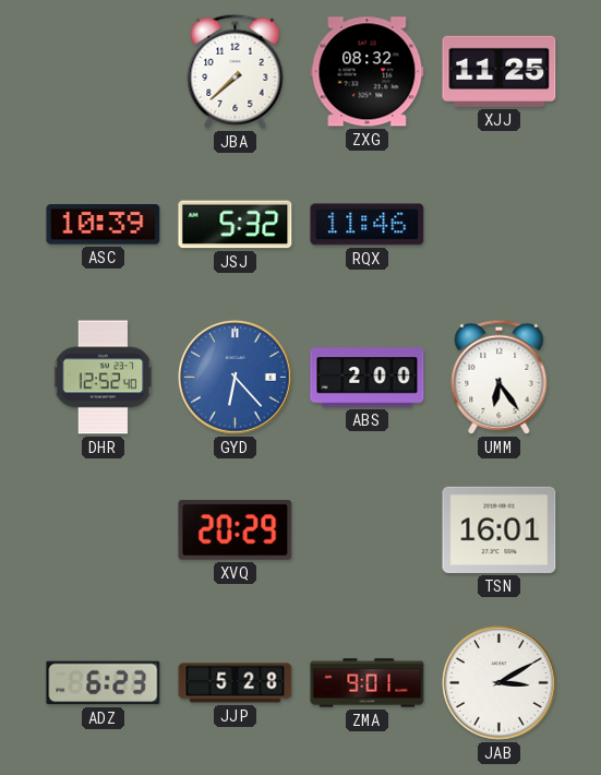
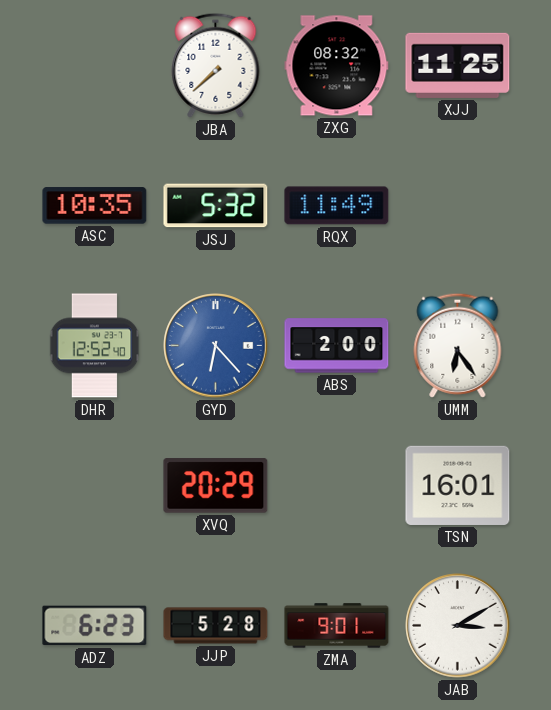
ASC: 10:39 -> 10:35 (95, 206)
RQX: 11:46 -> 11:49 (337, 206)
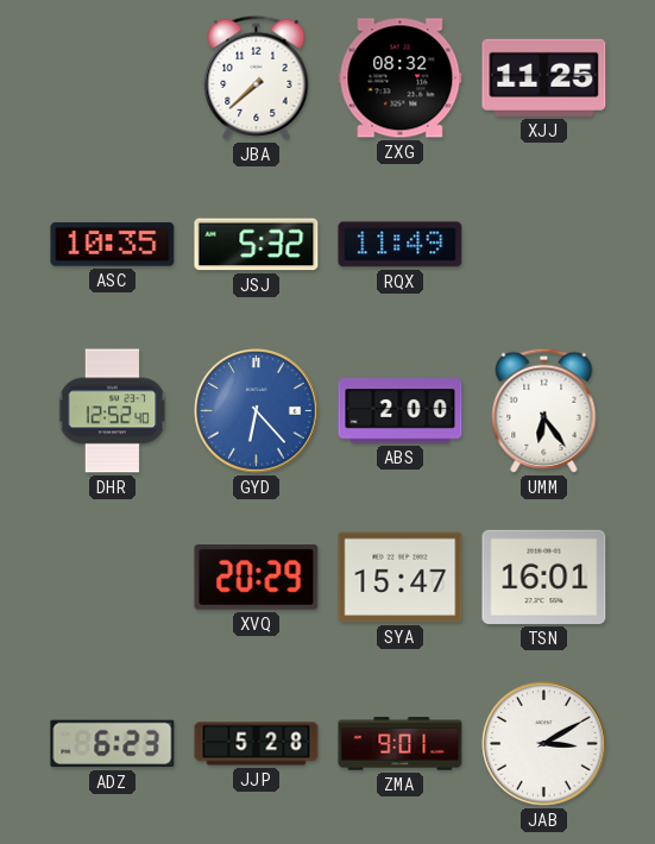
SYA: none -> 15:47 (401, 578)
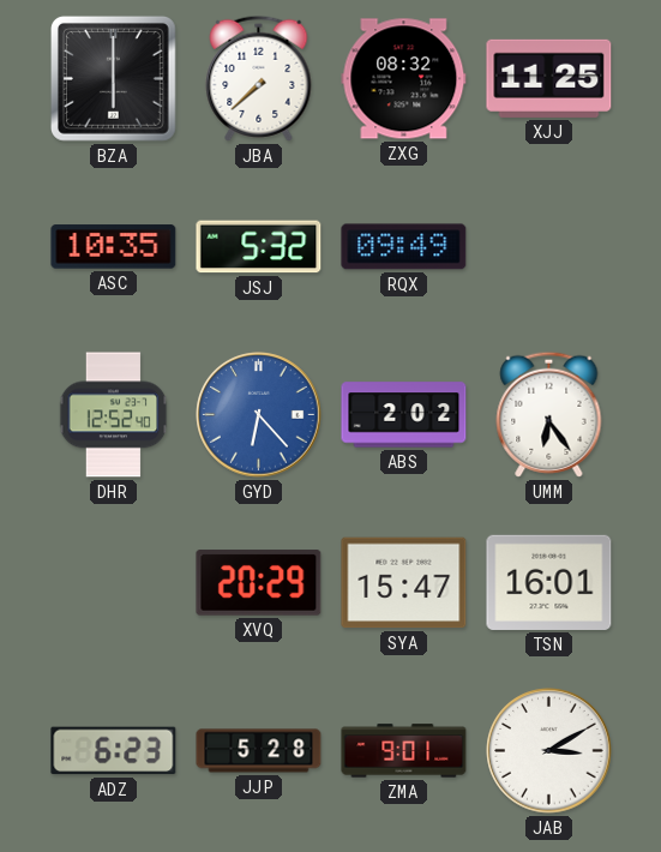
BZA: none -> 6:00 (114, 79)
RQX: 11:49 -> 09:49 (404, 247)
ABS: 2:00 -> 2:02 (404, 415)
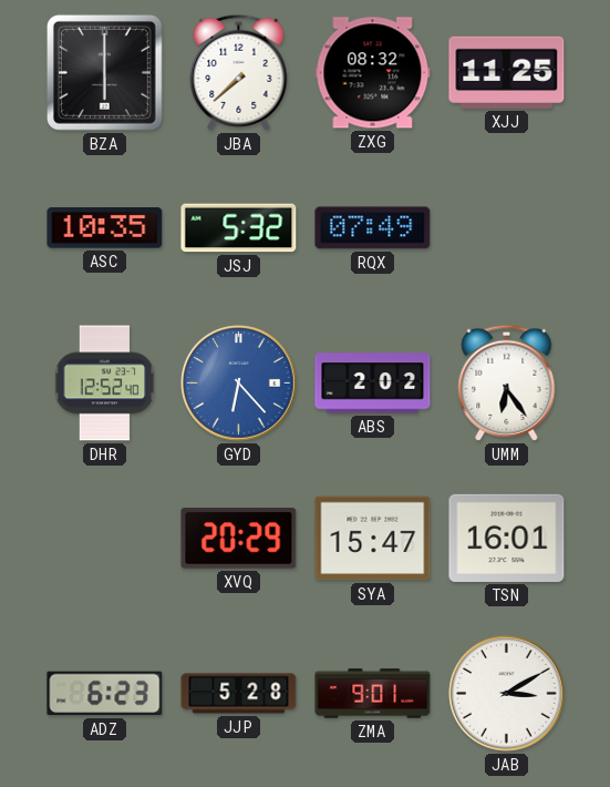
RQX: 09:49 -> 07:49 (373, 228)
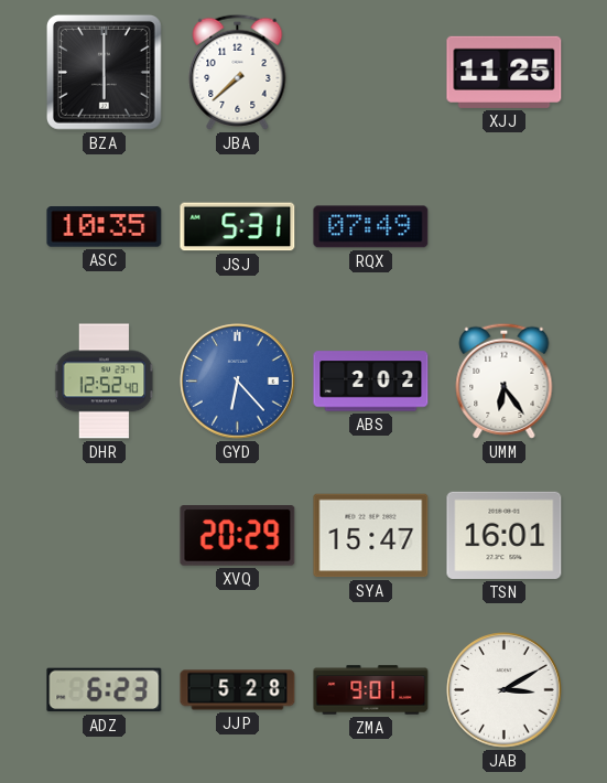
ZXG: 08:32 -> none (373, 73)
JSJ: 5:32 -> 5:31 (238, 227)
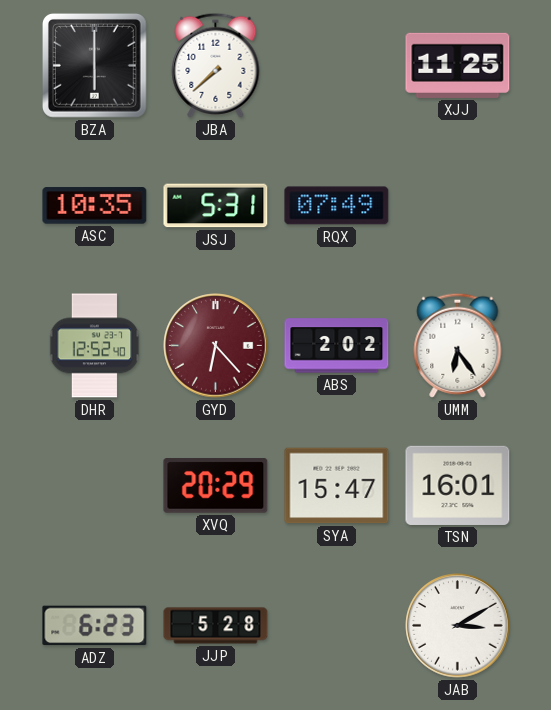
GYD dial: blue -> burgundy (216, 346)
ZMA: 9:01 -> none (371, 690)
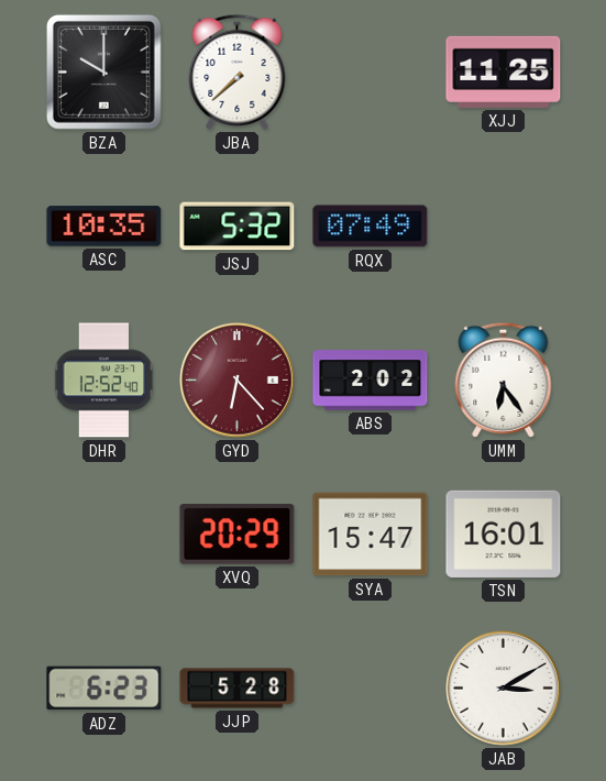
BZA: 6:00 -> 10:00 (104, 73)
JSJ: 5:31 -> 5:32 (238, 227)
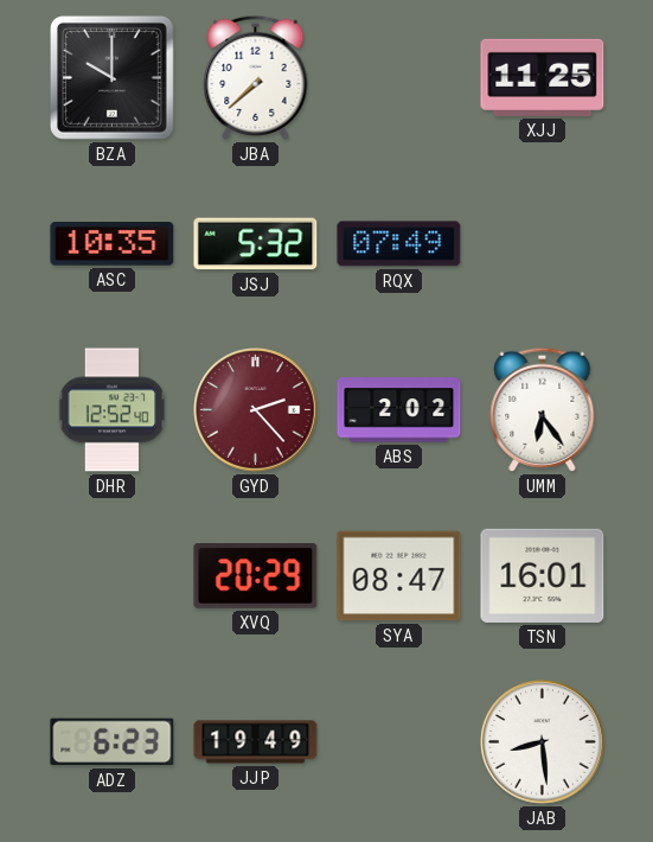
GYD: 6:23 -> 2:23 (256, 410)
SYA: 15:47 -> 08:47 (399, 576)
JJP: 5:28 -> 19:49 (256, 742)
JAB: 3:10 -> 8:29 (543, 742)
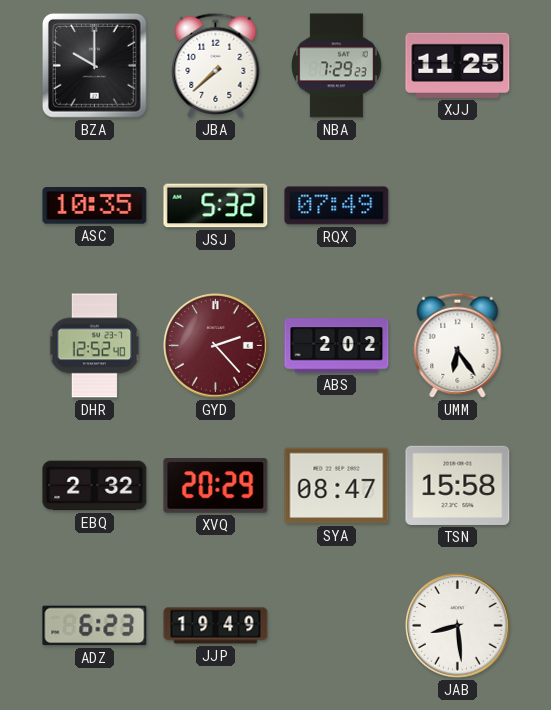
NBA: none -> 7:29 (337, 66)
EBQ: none -> 2:32 (95, 486)
TSN: 16:01 -> 15:58 (458, 485)
